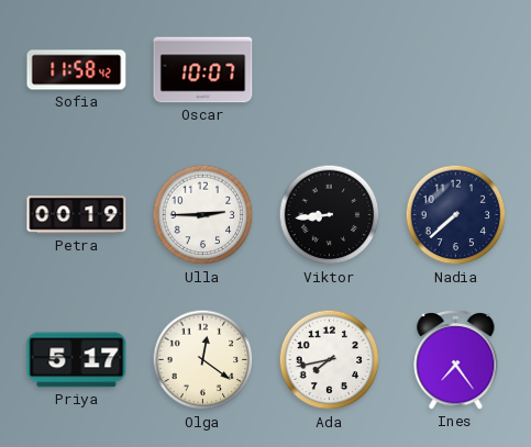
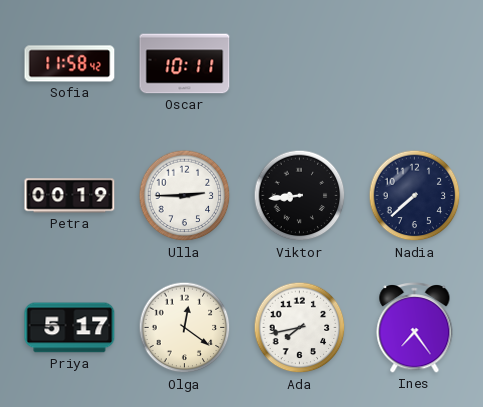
Oscar: 10:07 -> 10:11 (185, 64)
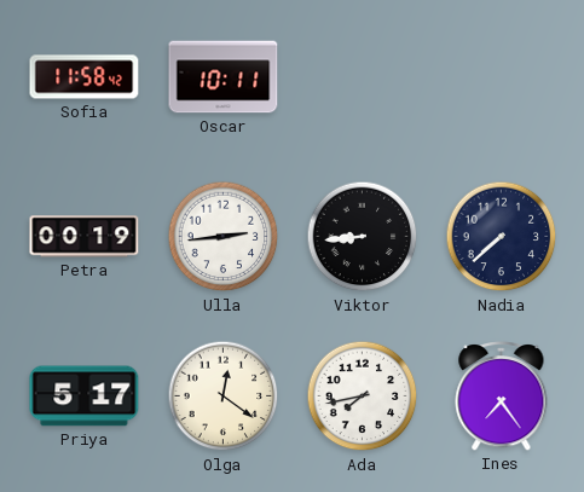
Ulla: 2:45 -> 2:44 (224, 237)
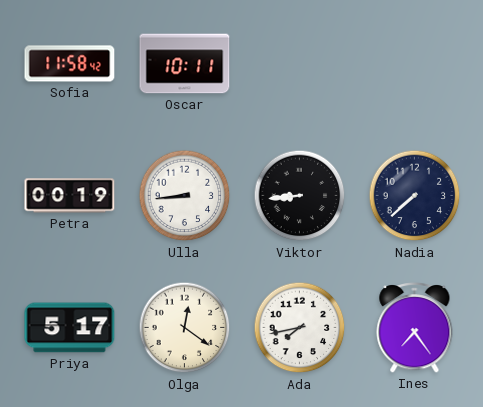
Ulla: 2:44 -> 8:44 (185, 196)
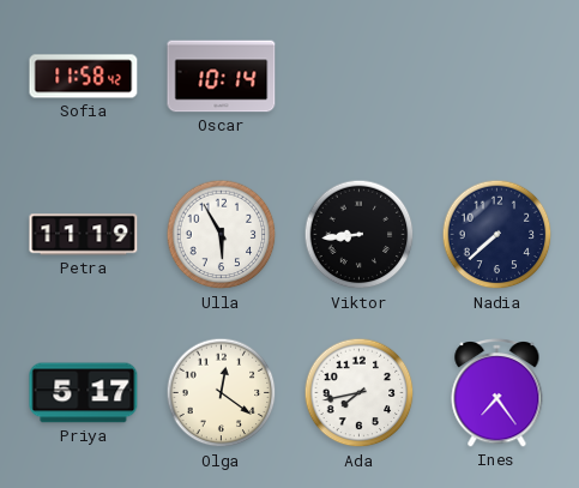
Oscar: 10:11 -> 10:14 (222, 77)
Petra: 00:19 -> 11:19 (84, 235)
Ulla: 8:44 -> 5:55 (222, 235)
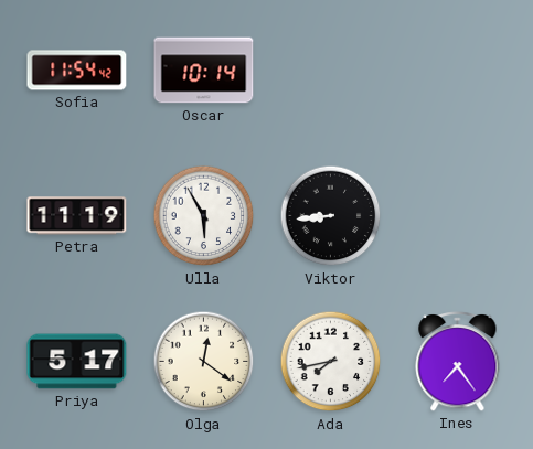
Sofia: 11:58 -> 11:54 (77, 71)
Nadia: 7:38 -> none (497, 235)
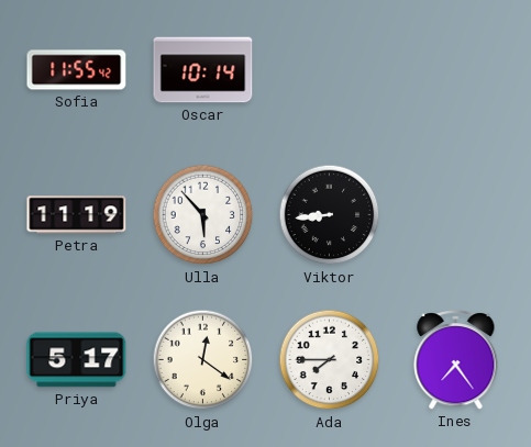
Sofia: 11:54 -> 11:55 (77, 70)
Ulla: 5:55 -> 5:53 (203, 215)
Ada: 7:43 -> 7:45 (330, 360)
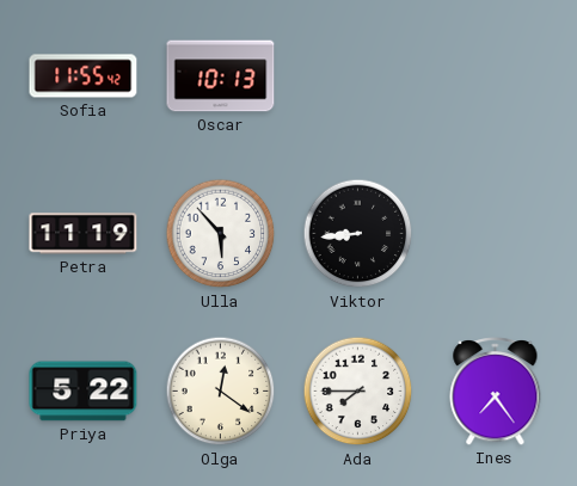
Oscar: 10:14 -> 10:13 (221, 76)
Priya: 5:17 -> 5:22 (84, 392)
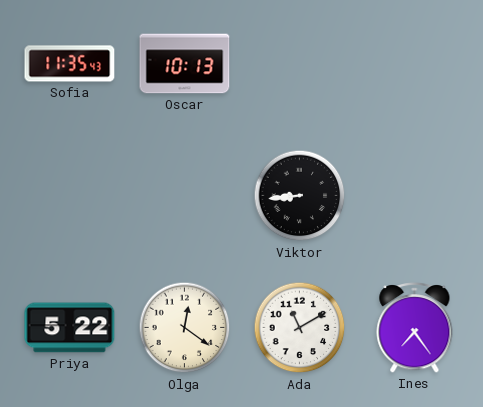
Sofia: 11:55 -> 11:35 (70, 64)
Petra: 11:19 -> none (84, 234)
Ulla: 5:53 -> none (221, 234)
Ada: 7:45 -> 11:10 (300, 328)
